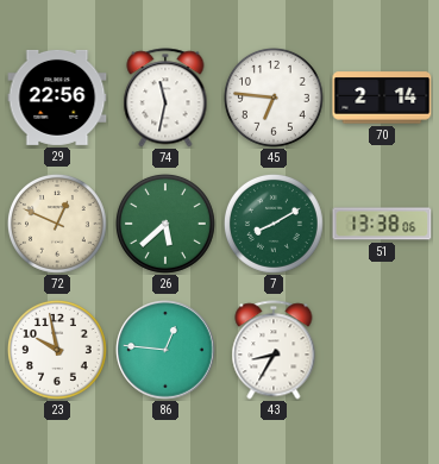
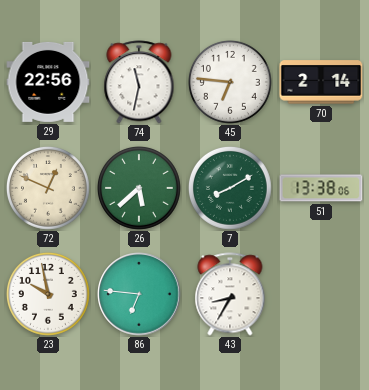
86: 12:46 -> 6:46 (139, 294)
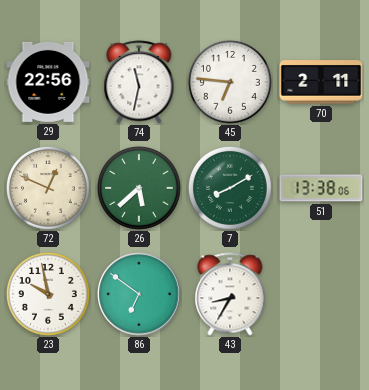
70: 2:14 -> 2:11 (321, 82)
86: 6:46 -> 6:51 (139, 294)
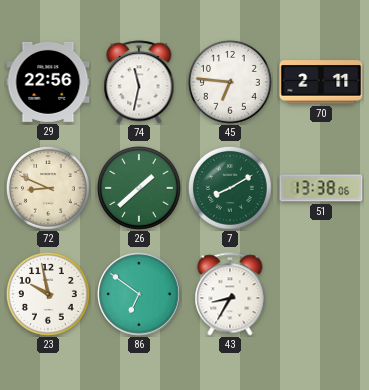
72: 12:49 -> 8:49 (48, 188)
26: 5:38 -> 1:38 (139, 188)
